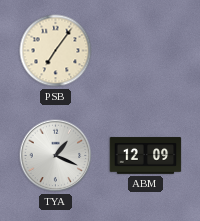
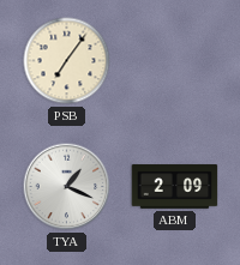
ABM: 12:09 -> 2:09 (175, 187)
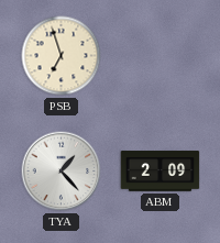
PSB: 7:06 -> 6:57 (62, 56)
TYA: 1:19 -> 1:23 (62, 172)
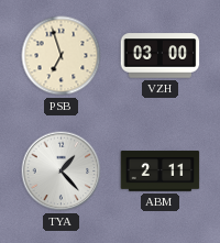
VZH: none -> 03:00 (161, 56)
ABM: 2:09 -> 2:11 (161, 172)
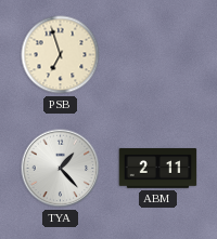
VZH: 03:00 -> none (161, 56)
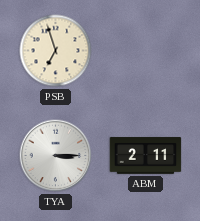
TYA: 1:23 -> 3:15 (56, 156)
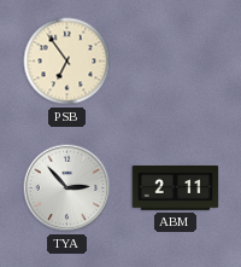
PSB: 6:57 -> 6:54 (67, 62)
TYA: 3:15 -> 2:53 (67, 188)
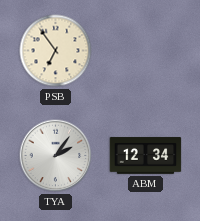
TYA: 2:53 -> 2:06 (56, 156)
ABM: 2:11 -> 12:34 (146, 156)
